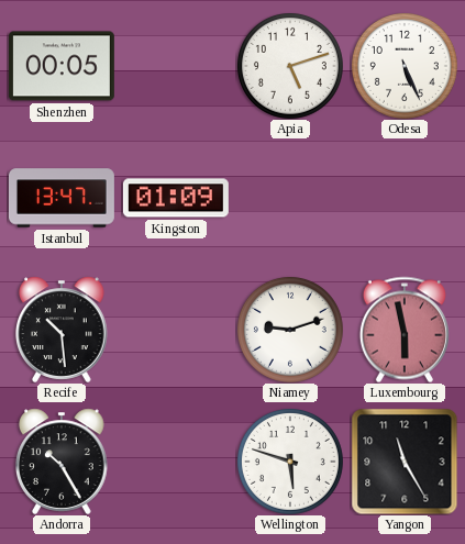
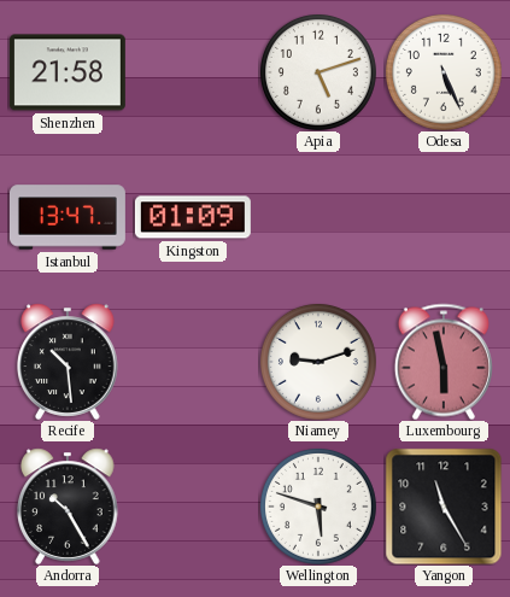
Shenzhen: 00:05 -> 21:58 (68, 72)
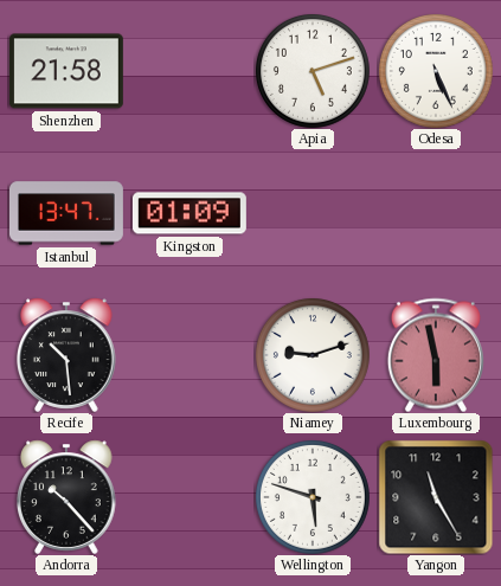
Andorra: 10:25 -> 10:23 (68, 497)
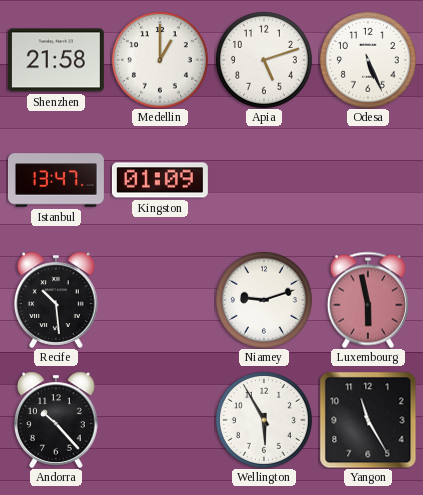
Medellin: none -> 1:00 (160, 60)
Wellington: 5:48 -> 5:55 (264, 420)
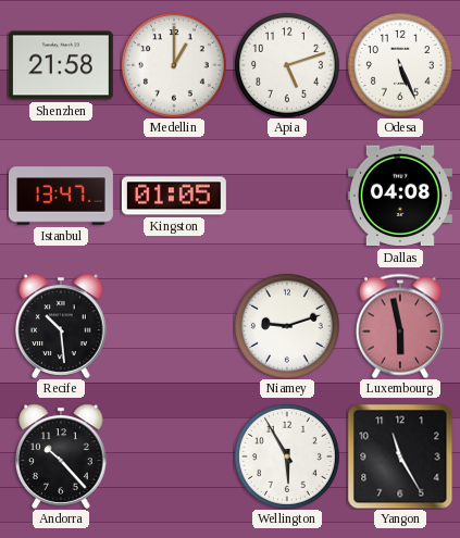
Kingston: 01:09 -> 01:05 (174, 196)
Dallas: none -> 04:08 (400, 196)
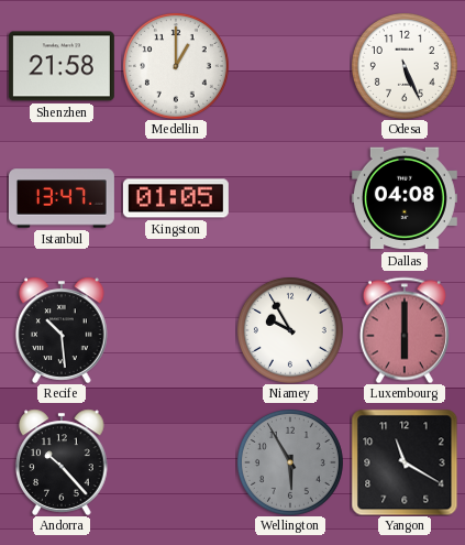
Apia: 5:12 -> none (287, 65)
Niamey: 9:12 -> 9:55 (290, 330)
Luxembourg: 5:58 -> 6:00 (405, 330)
Wellington dial: white -> grey (290, 462)
Yangon: 11:25 -> 11:20 (405, 462)
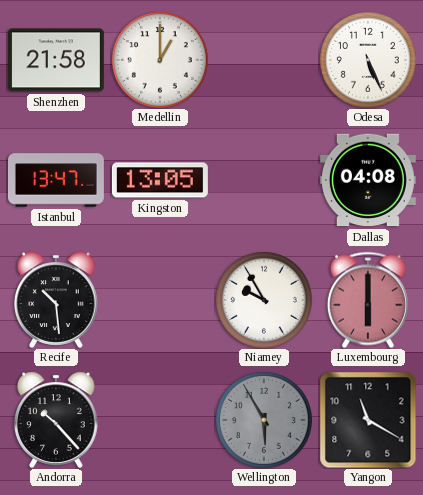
Kingston: 01:05 -> 13:05 (160, 180)
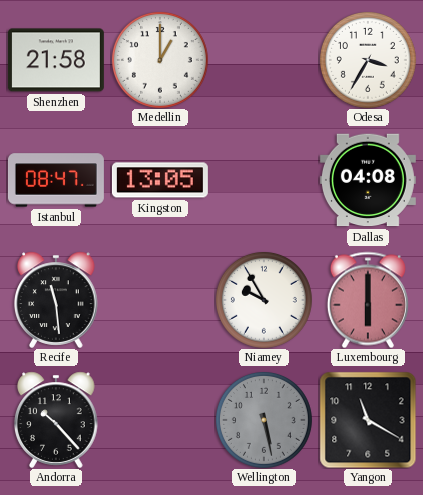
Odesa: 5:26 -> 3:35 (368, 60)
Istanbul: 13:47 -> 08:47 (56, 180)
Recife: 10:29 -> 11:29 (57, 300)
Wellington: 5:55 -> 5:28 (264, 420)
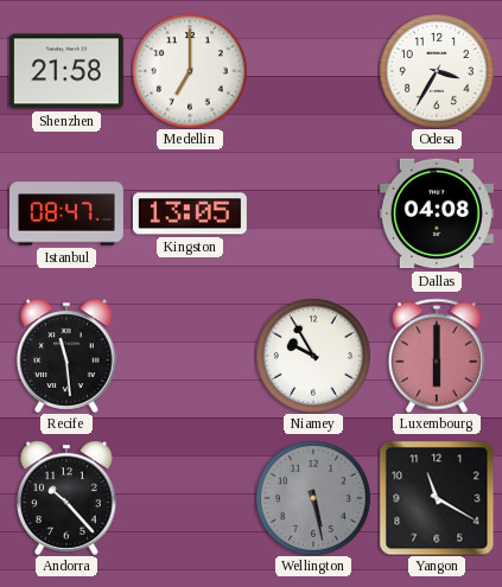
Medellin: 1:00 -> 7:00 (190, 71)
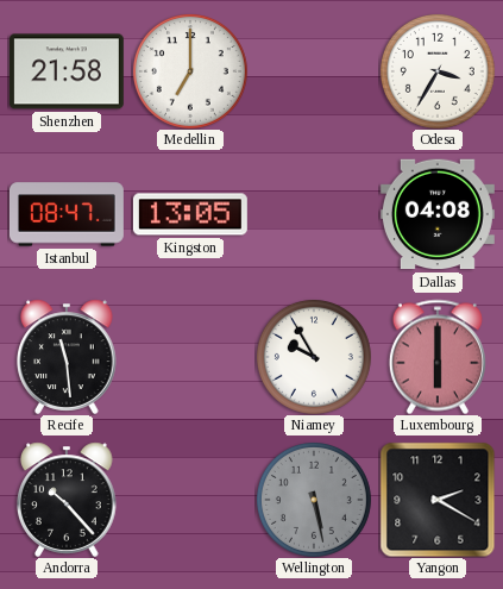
Yangon: 11:20 -> 2:20 (438, 500)
